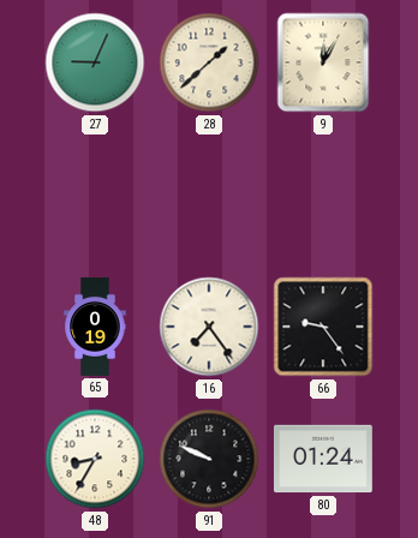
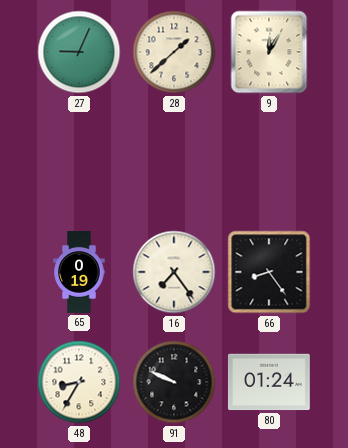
66: 9:24 -> 8:24 (269, 272)
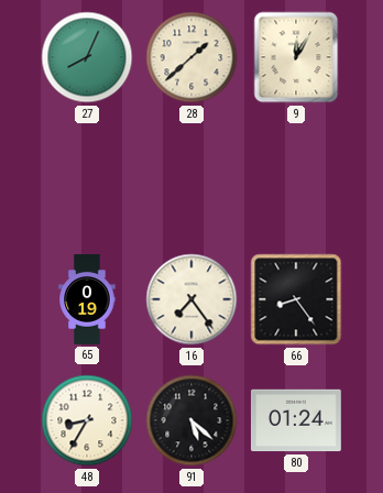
27: 9:04 -> 8:04 (87, 57)
91: 9:49 -> 5:22 (191, 420)
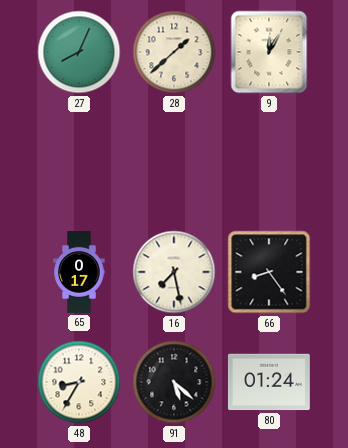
65: 0:19 -> 0:17 (79, 273)
16: 7:24 -> 7:28 (174, 272)
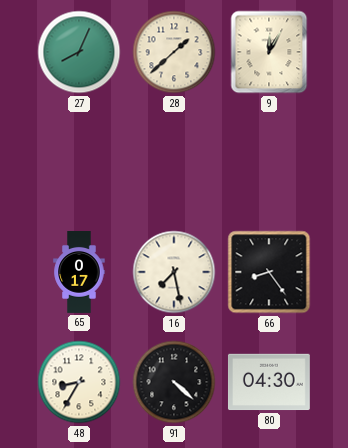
91: 5:22 -> 4:22 (174, 382)
80: 01:24 -> 04:30 (269, 382)
